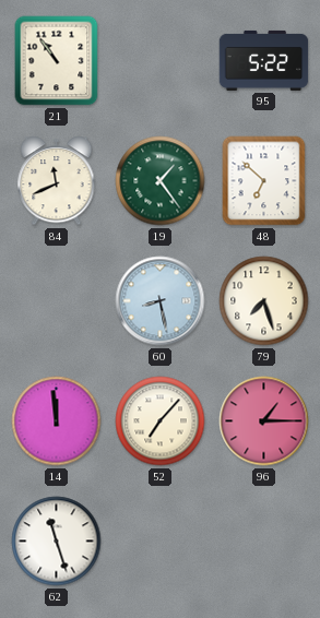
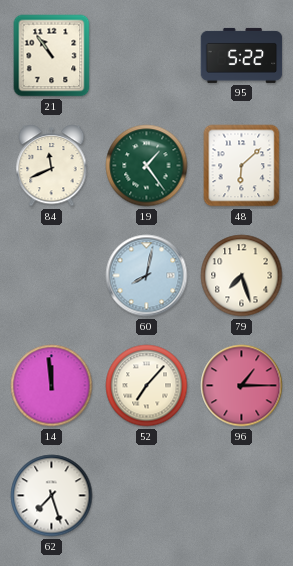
48: 6:52 -> 6:08 (242, 166)
60: 8:28 -> 8:02 (147, 276)
62: 11:27 -> 7:27 (52, 496)
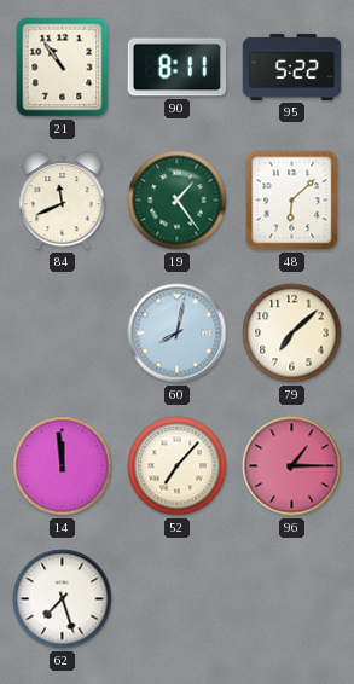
90: none -> 8:11 (178, 68)
79: 7:27 -> 7:08 (292, 334)
